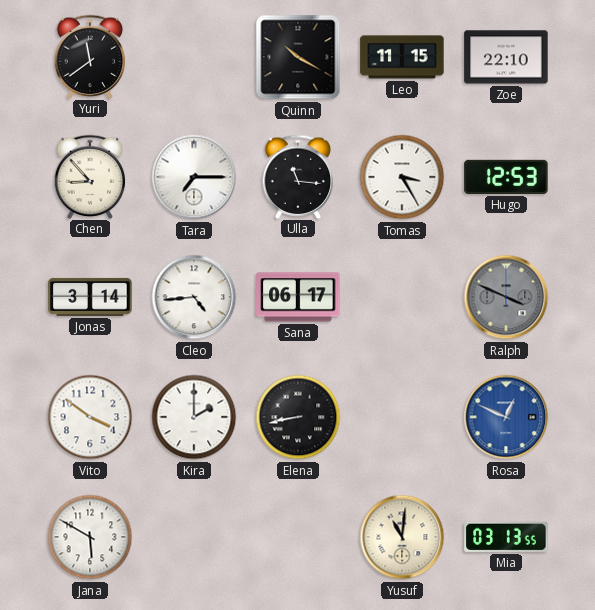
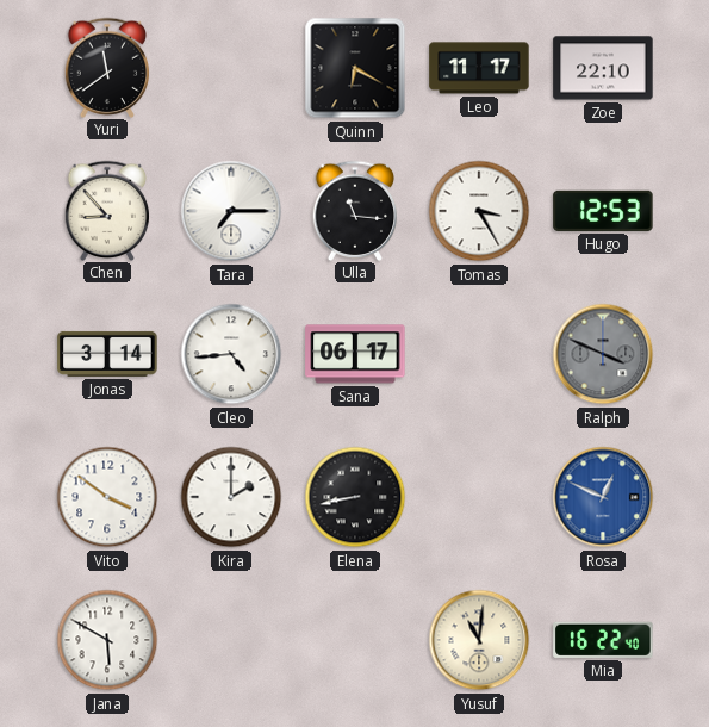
Quinn: 10:20 -> 6:20 (355, 68)
Leo: 11:15 -> 11:17 (479, 68)
Mia: 03:13 -> 16:22 (603, 640)
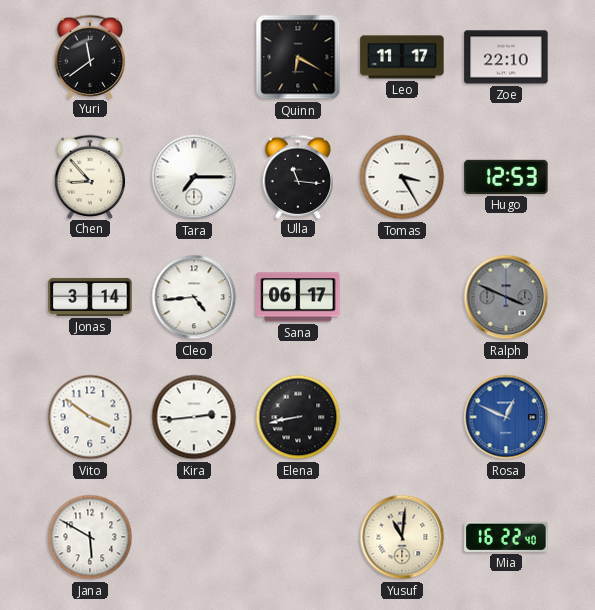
Kira: 2:00 -> 2:44 (194, 417)
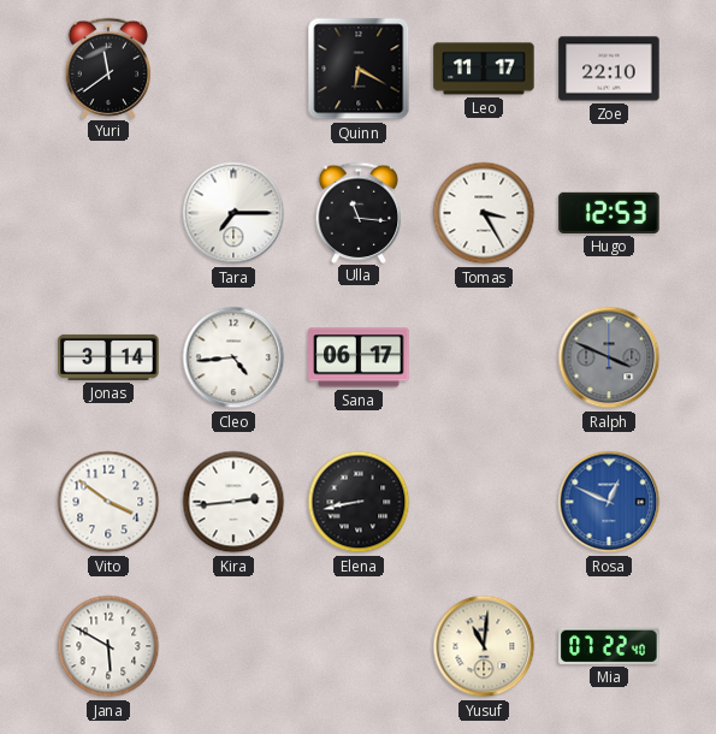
Chen: 8:53 -> none (90, 176)
Mia: 16:22 -> 07:22 (609, 646)
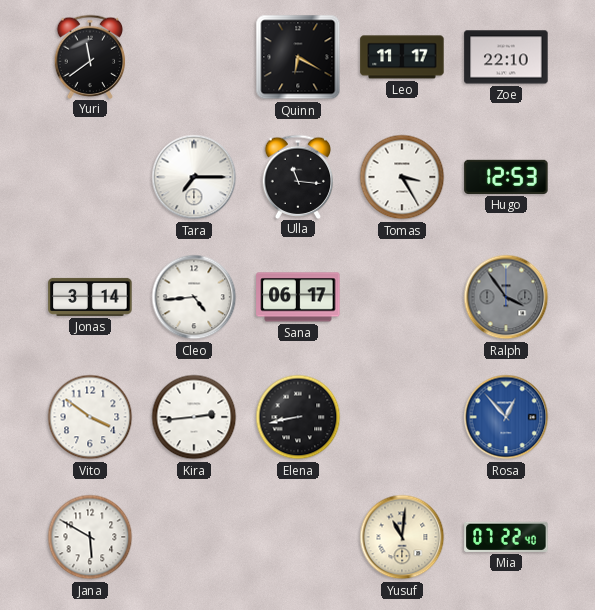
Ralph: 3:49 -> 3:54 (506, 297)
Rosa: 12:49 -> 12:53 (506, 417)
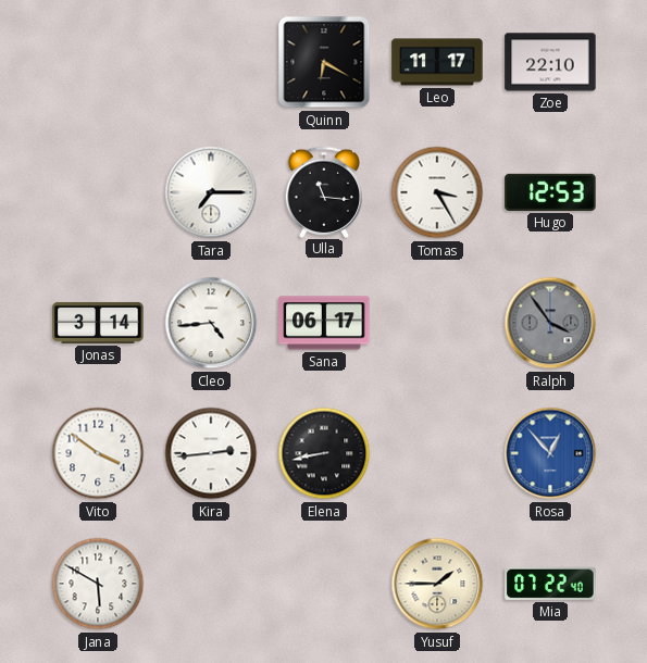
Yuri: 11:39 -> none (90, 56)
Yusuf: 11:01 -> 1:45 (437, 584)
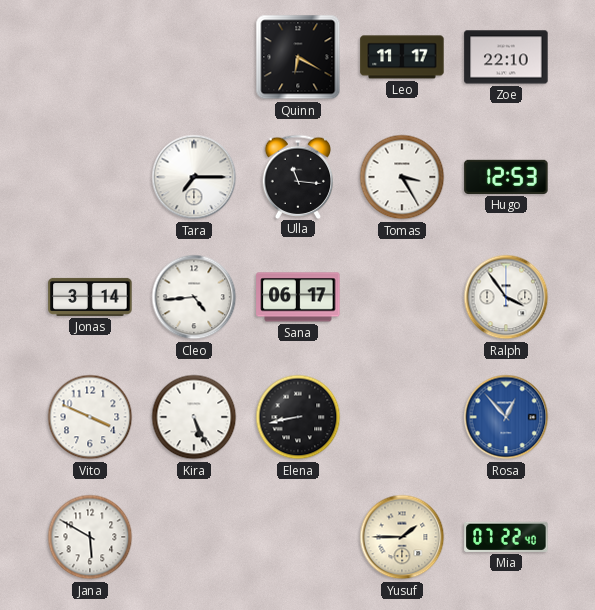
Ralph dial: grey -> white (506, 297)
Vito: 3:51 -> 3:49 (90, 417)
Kira: 2:44 -> 5:26 (194, 417)
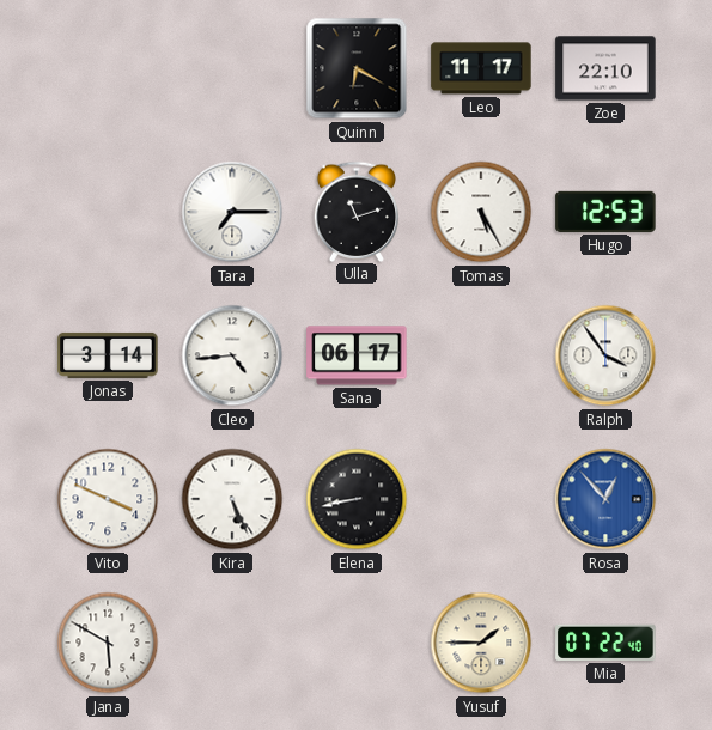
Ulla: 11:16 -> 11:12 (357, 211)
Tomas: 3:25 -> 5:25 (481, 212)
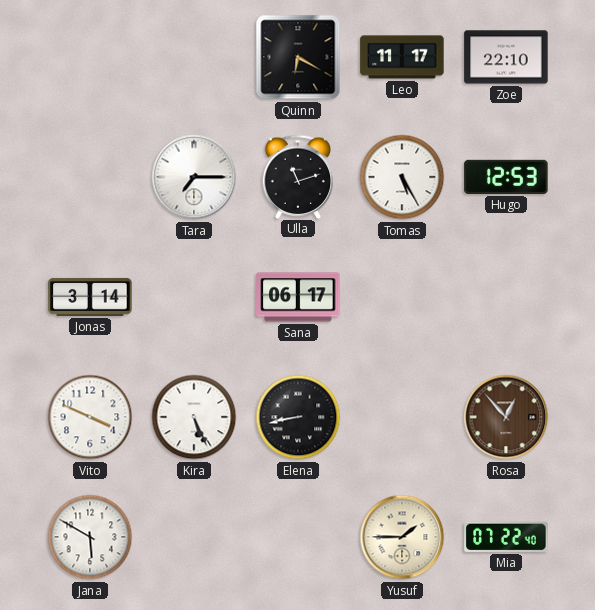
Cleo: 4:44 -> none (232, 355)
Ralph: 3:54 -> none (605, 355)
Rosa dial: blue -> brown (506, 417)
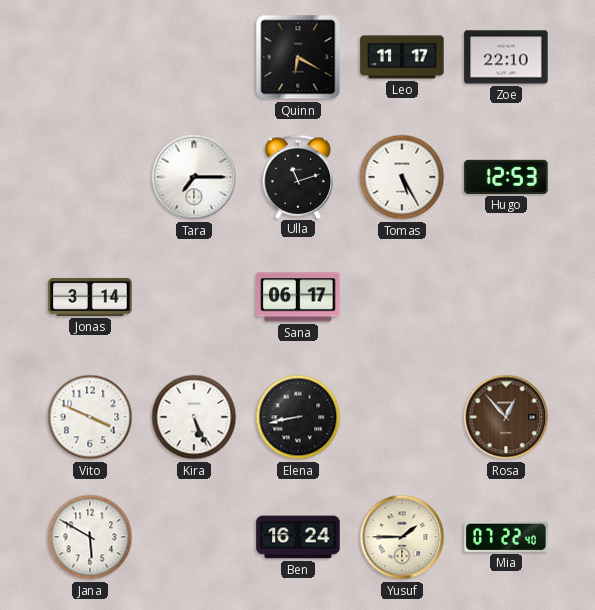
Ben: none -> 16:24 (298, 537)
